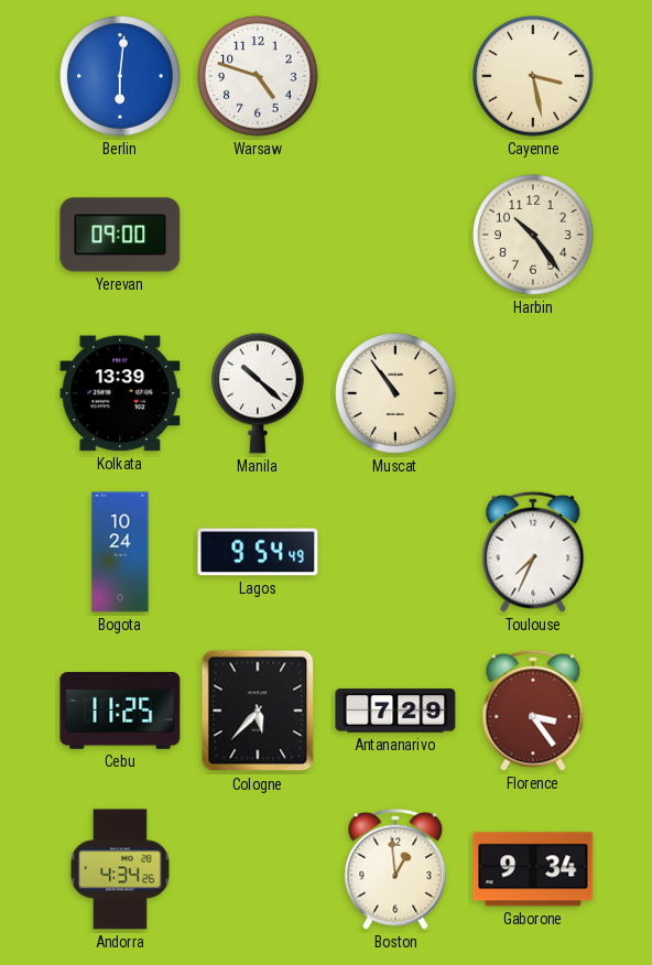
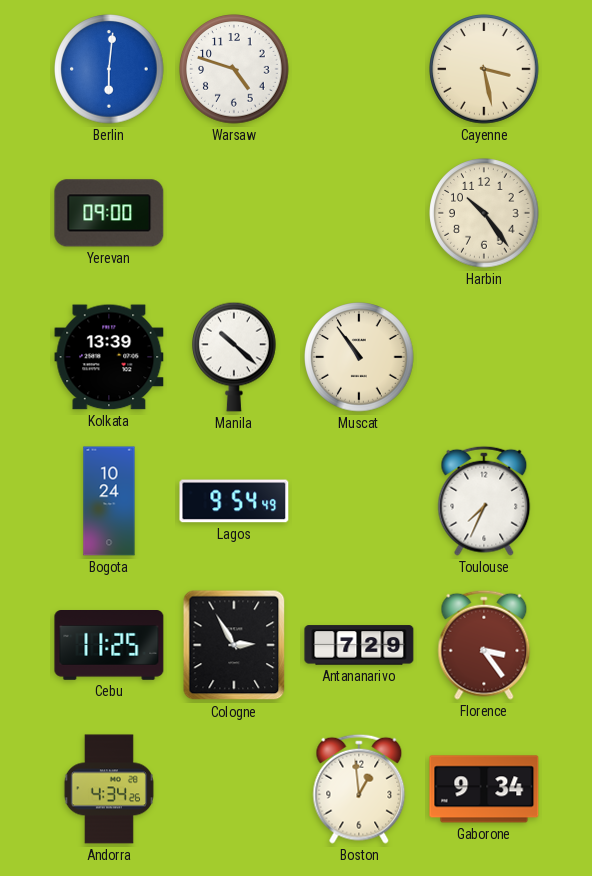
Cologne: 5:37 -> 2:55 (234, 645)
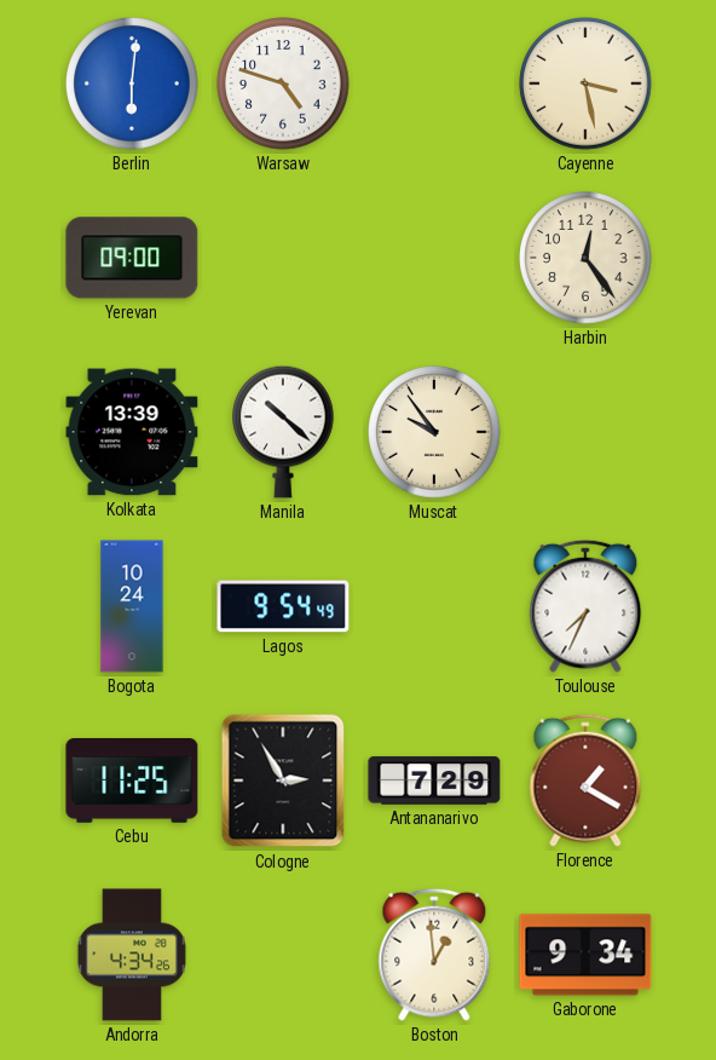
Harbin: 10:24 -> 12:24 (585, 258)
Muscat: 10:54 -> 9:54 (434, 432)
Florence: 3:24 -> 1:20 (585, 780)
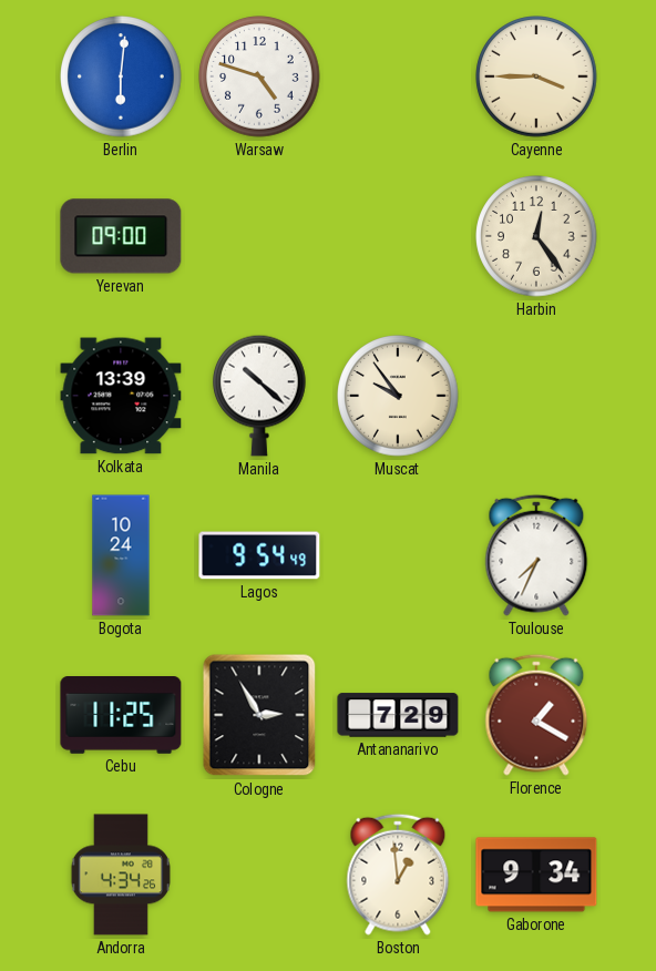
Cayenne: 3:28 -> 3:45 (536, 76)
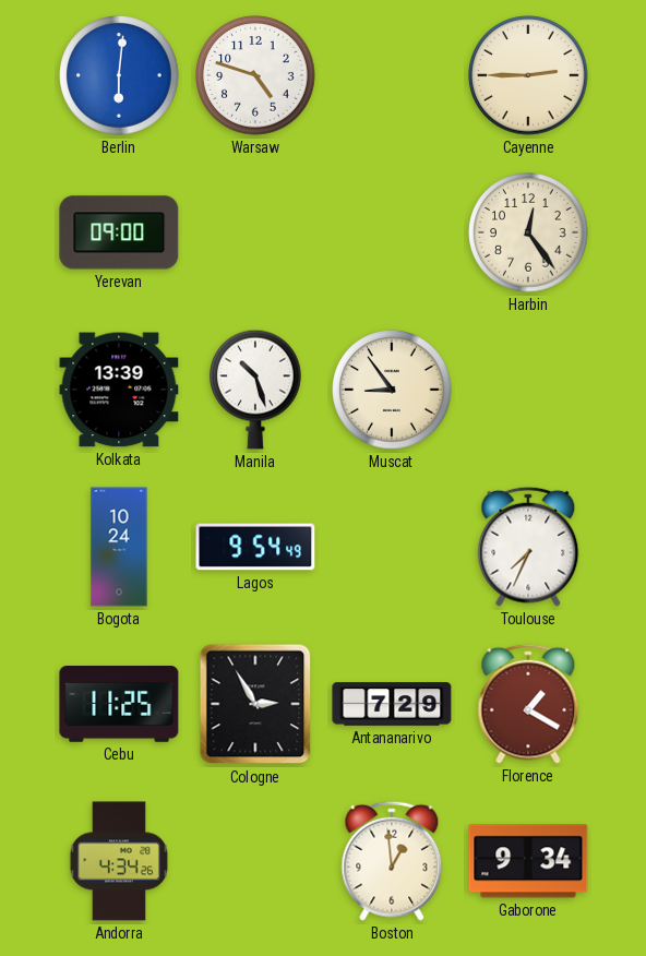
Cayenne: 3:45 -> 2:45 (528, 75)
Manila: 10:22 -> 10:27 (256, 390)
Muscat: 9:54 -> 8:54 (392, 390)
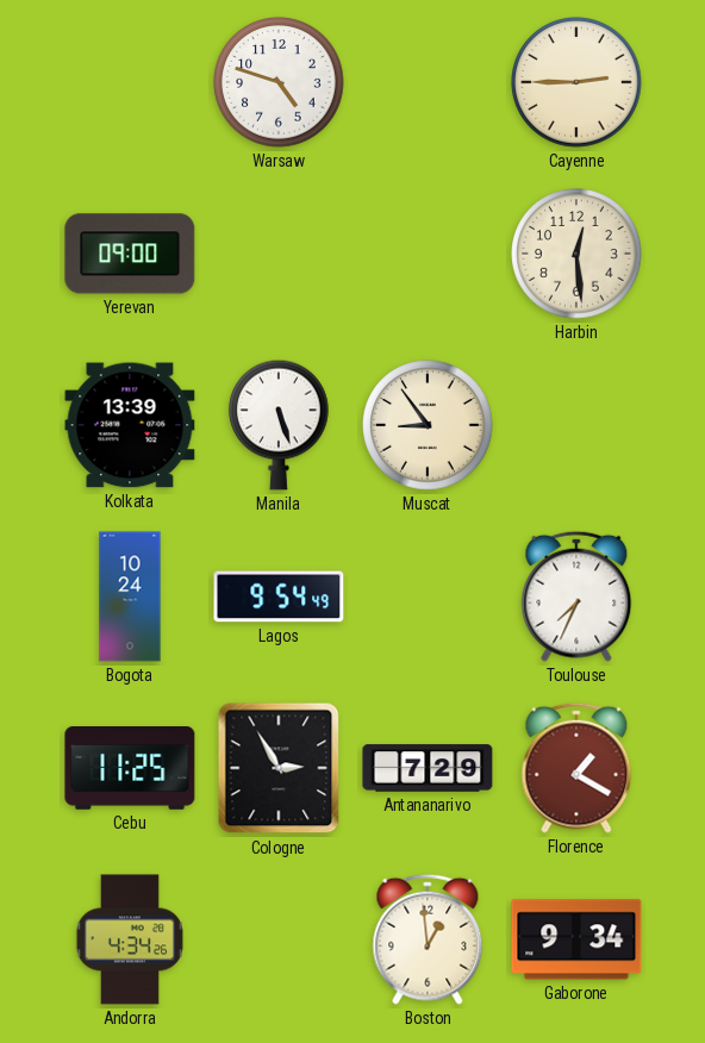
Berlin: 6:01 -> none (119, 75)
Harbin: 12:24 -> 12:29 (576, 254)
Manila: 10:27 -> 5:27 (280, 425)
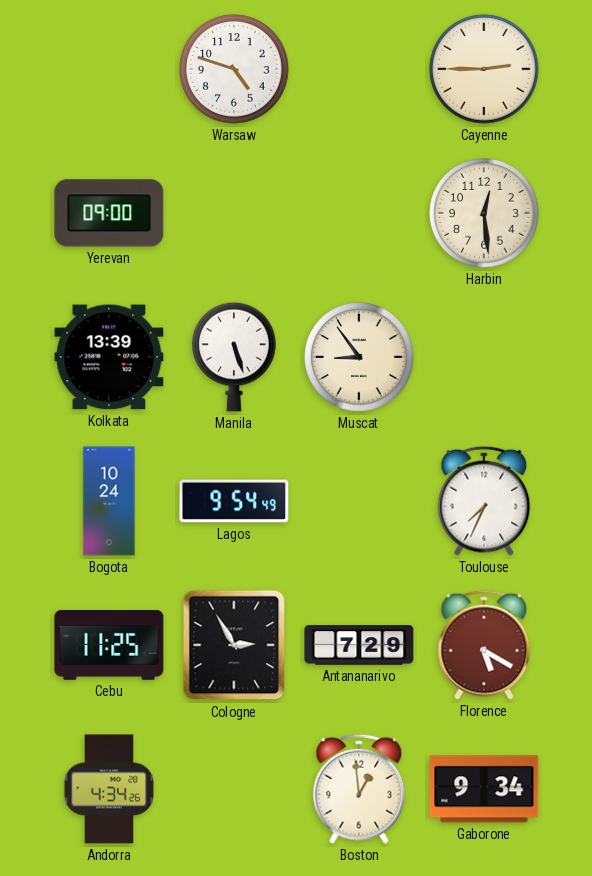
Florence: 1:20 -> 5:20 (484, 645)
